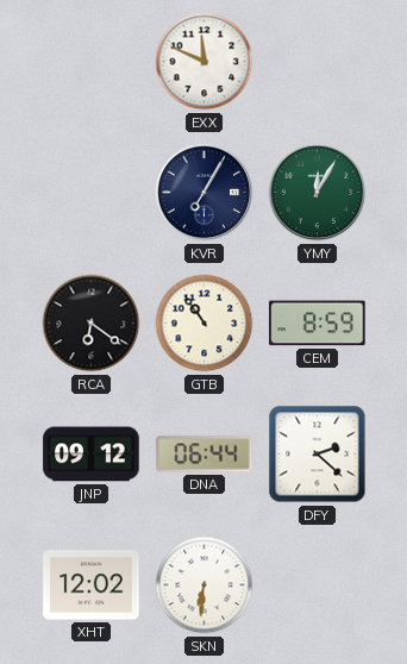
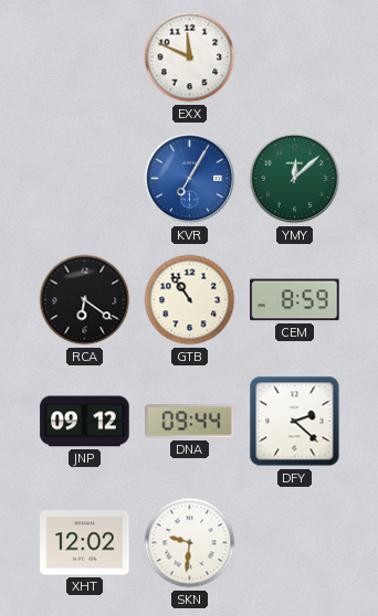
KVR dial: navy -> blue (190, 179)
YMY: 12:05 -> 12:08 (295, 179)
DNA: 06:44 -> 09:44 (190, 422)
SKN: 6:31 -> 9:31 (190, 543)
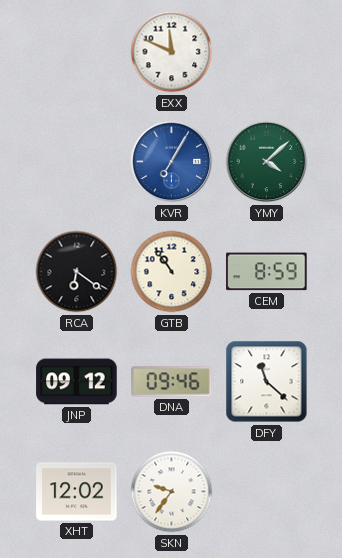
YMY: 12:08 -> 4:08 (267, 162)
DNA: 09:44 -> 09:46 (172, 382)
DFY: 2:22 -> 11:22 (267, 382)
SKN: 9:31 -> 9:36 (172, 492)
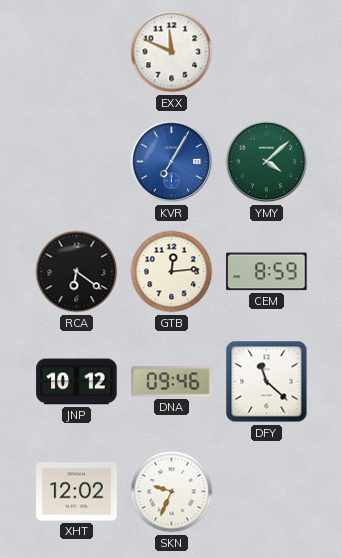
GTB: 10:54 -> 12:14 (172, 272)
JNP: 09:12 -> 10:12 (77, 382)
SKN: 9:36 -> 9:34 (172, 492)
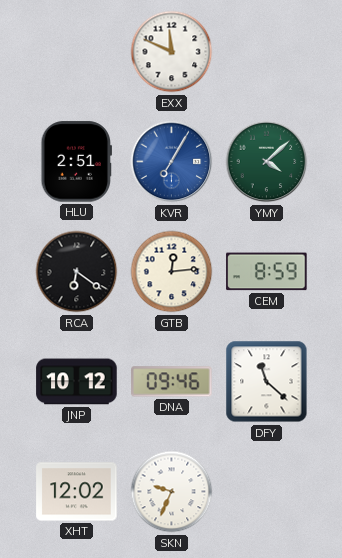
HLU: none -> 2:51 (76, 162)
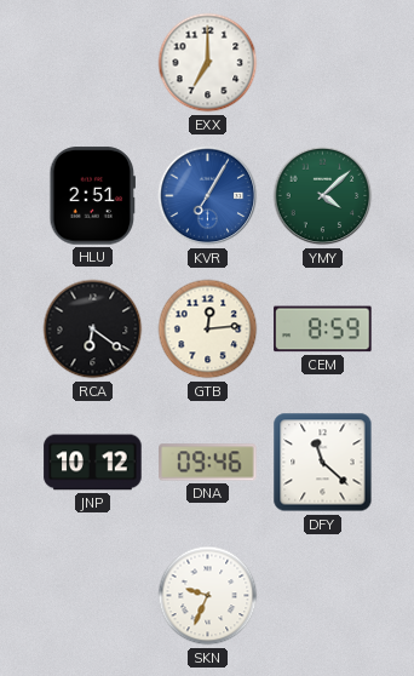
EXX: 11:49 -> 7:00 (208, 63)
XHT: 12:02 -> none (77, 492)
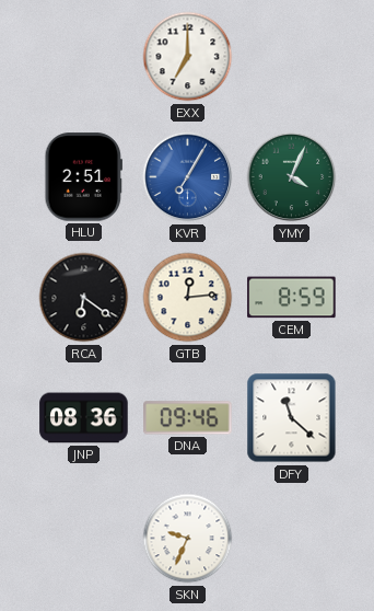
YMY: 4:08 -> 4:04 (292, 177)
JNP: 10:12 -> 08:36 (84, 418)
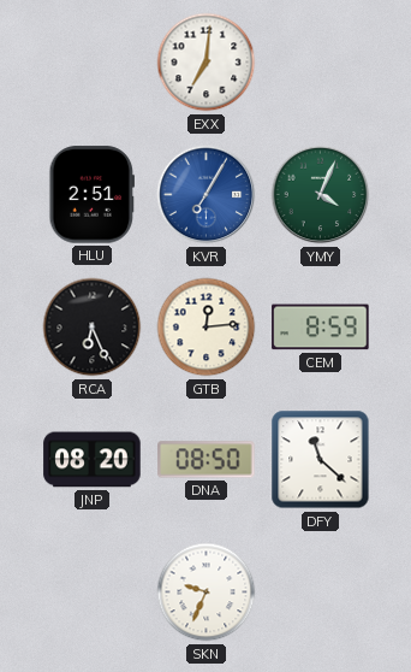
EXX: 7:00 -> 7:01 (207, 63)
RCA: 6:21 -> 6:26 (93, 328)
JNP: 08:36 -> 08:20 (93, 460)
DNA: 09:46 -> 08:50 (207, 460)
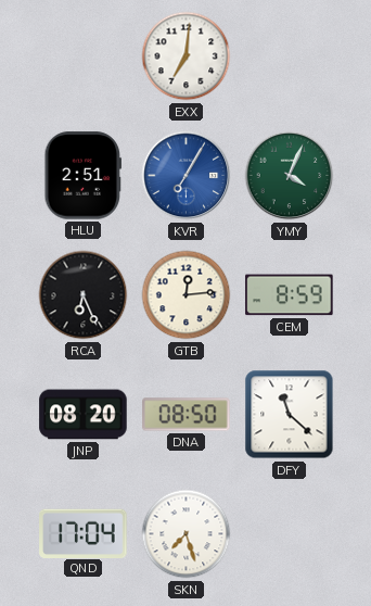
QND: none -> 17:04 (84, 533)
SKN: 9:34 -> 7:27 (187, 534)
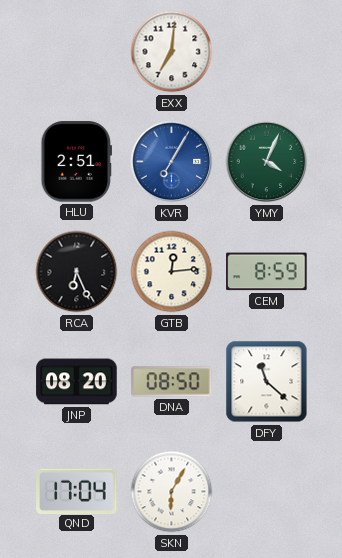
SKN: 7:27 -> 6:05 (172, 492)
